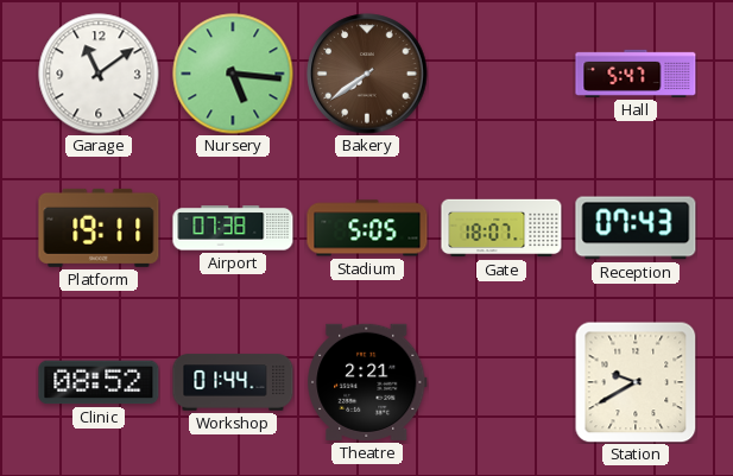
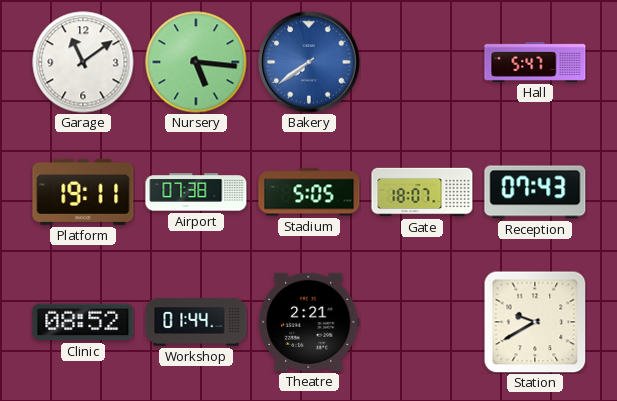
Bakery dial: brown -> blue (309, 62)
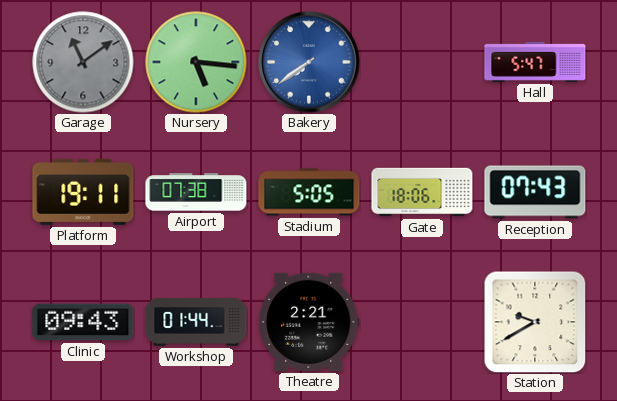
Garage dial: white -> grey (83, 62)
Gate: 18:07 -> 18:06 (422, 192)
Clinic: 08:52 -> 09:43 (83, 322)
